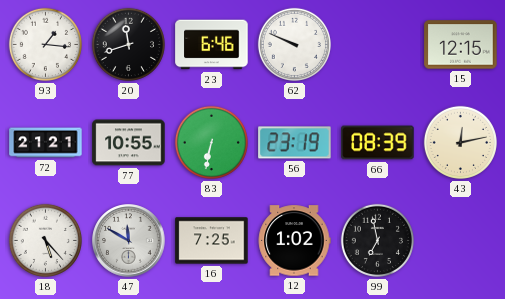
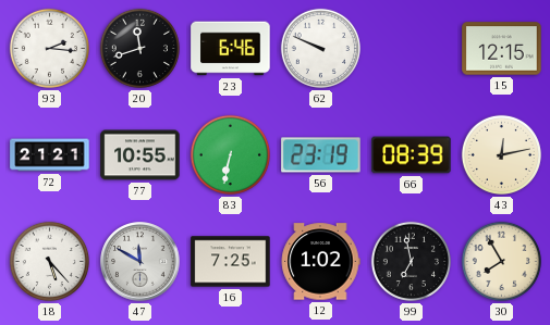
93: 1:16 -> 2:16 (49, 48)
30: none -> 7:55 (501, 261)
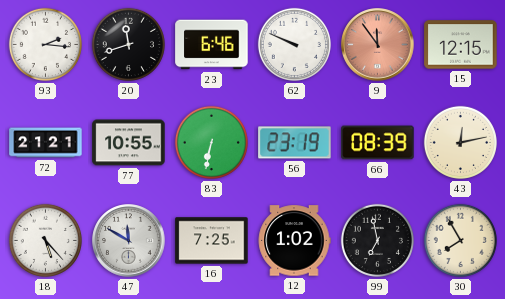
9: none -> 11:54 (378, 45)
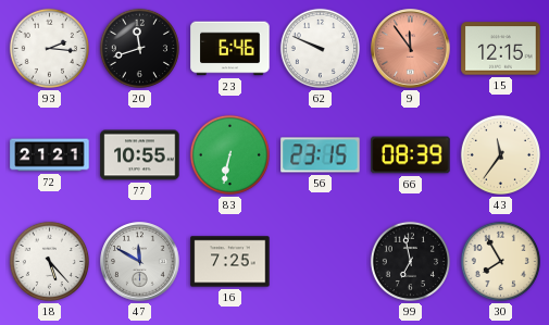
56: 23:19 -> 23:15 (321, 155)
43: 12:13 -> 11:36 (500, 154)
12: 1:02 -> none (294, 241)
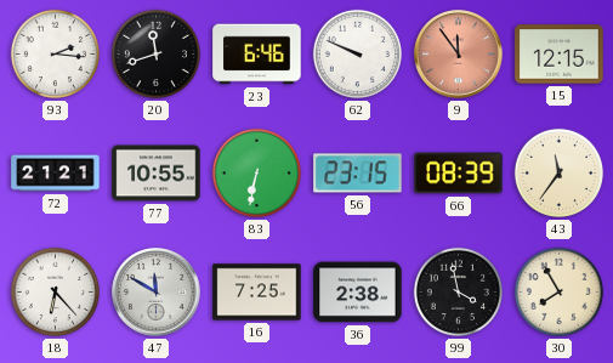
18: 5:23 -> 6:23 (55, 291)
36: none -> 2:38 (358, 293)
99: 6:58 -> 3:58 (458, 291)
